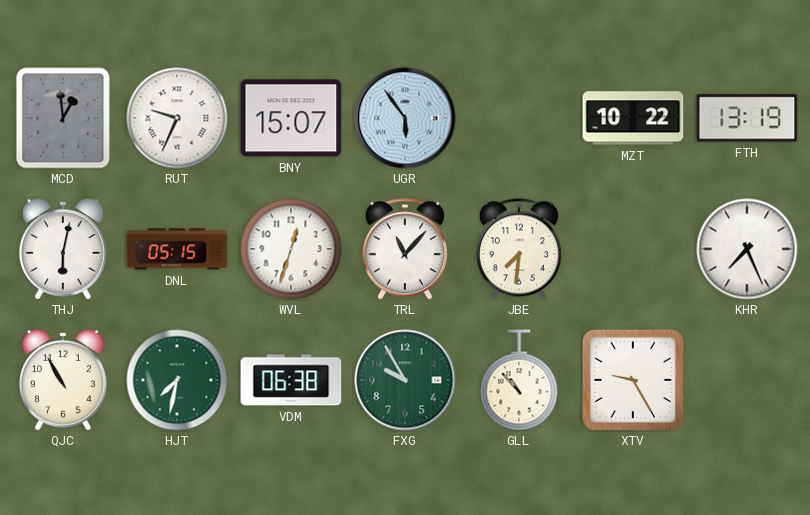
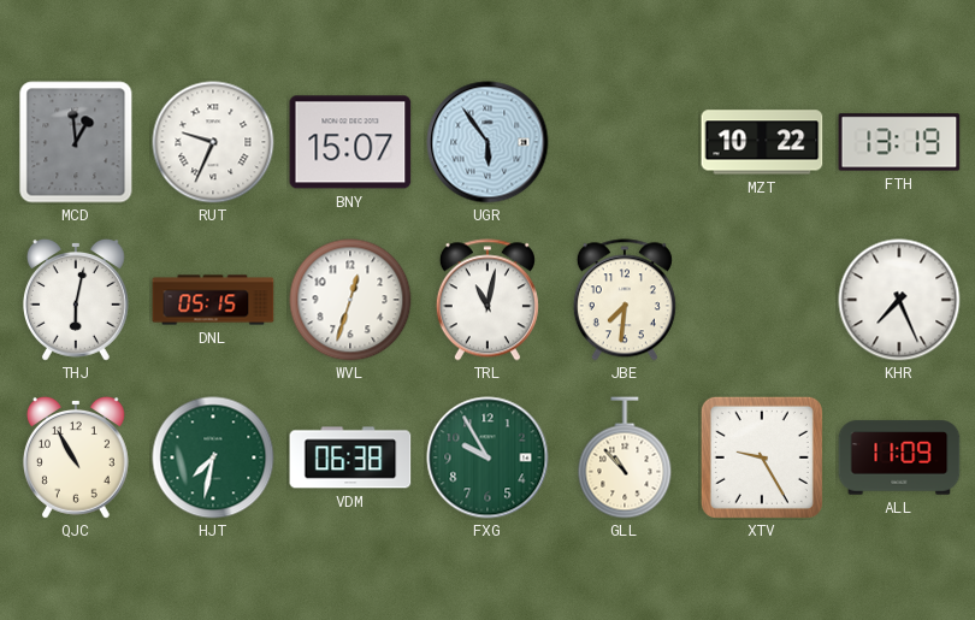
TRL: 11:07 -> 11:02 (487, 300)
ALL: none -> 11:09 (899, 457)
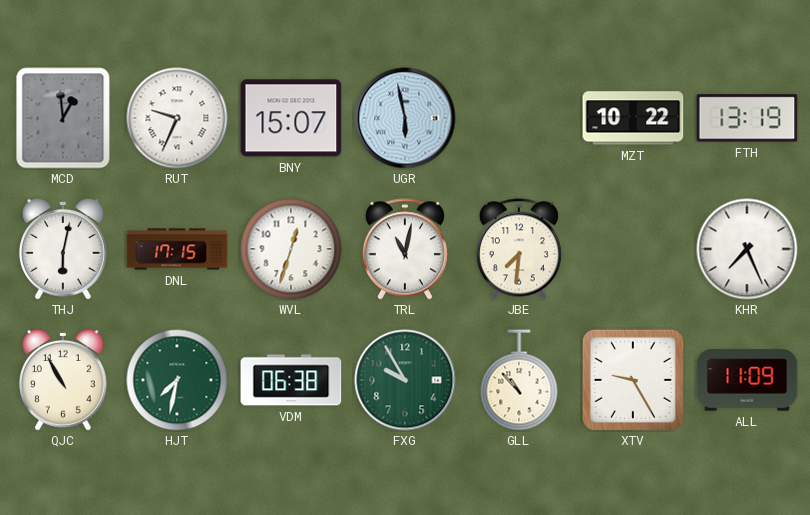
UGR: 5:54 -> 5:58 (405, 118)
DNL: 05:15 -> 17:15 (177, 249)
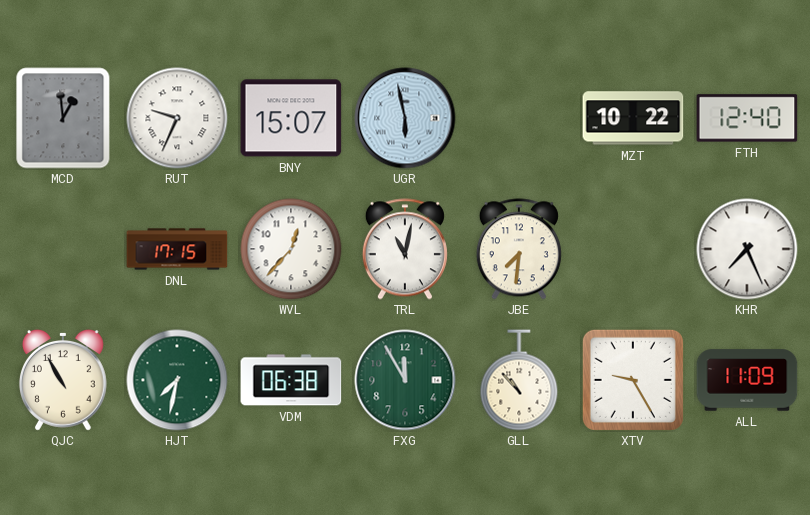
FTH: 13:19 -> 12:40 (747, 118)
THJ: 6:02 -> none (63, 249)
WVL: 12:33 -> 12:37 (291, 249)
FXG: 9:55 -> 11:55 (405, 380)
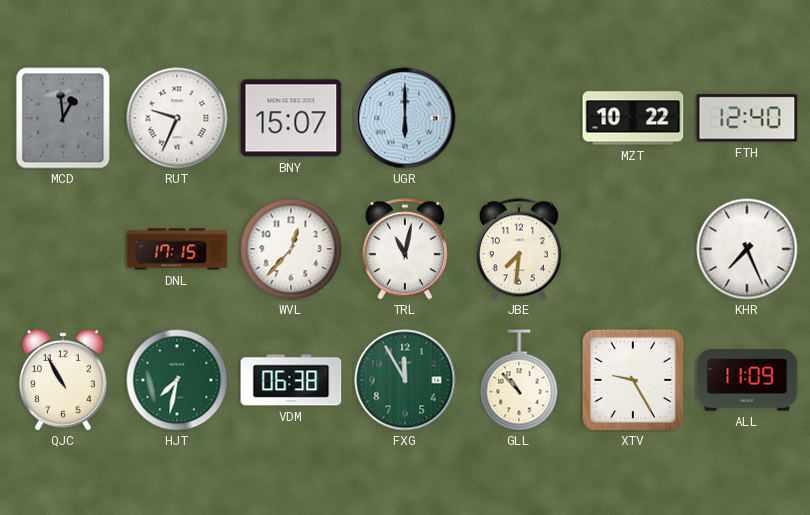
UGR: 5:58 -> 6:00 (405, 118)
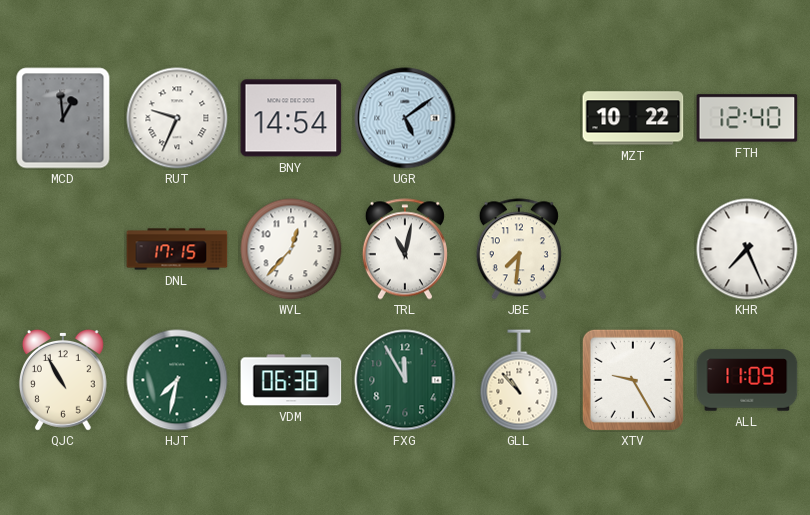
BNY: 15:07 -> 14:54 (291, 118)
UGR: 6:00 -> 5:09 (405, 118)
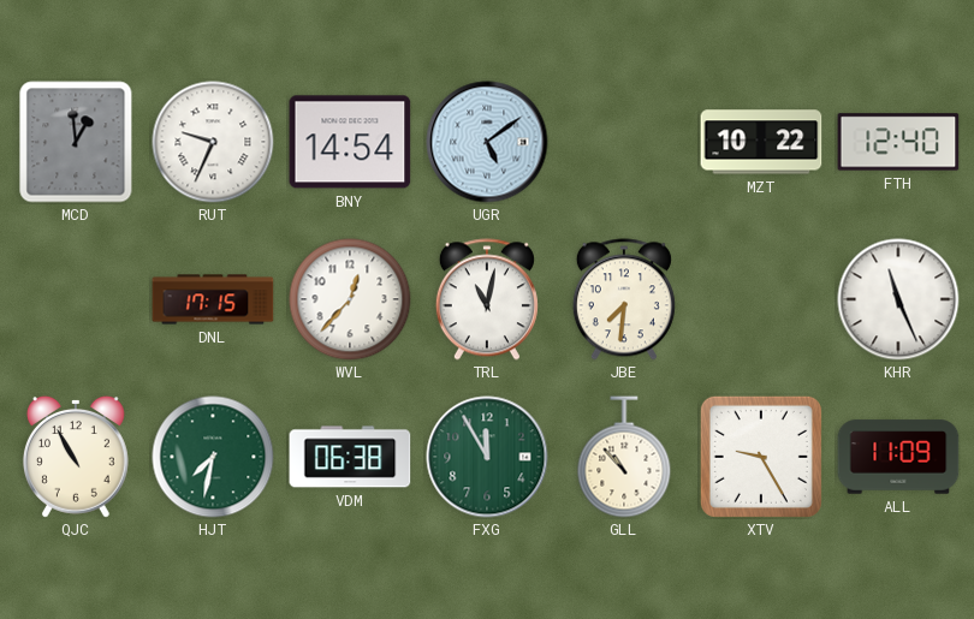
KHR: 7:26 -> 11:26 (898, 299)
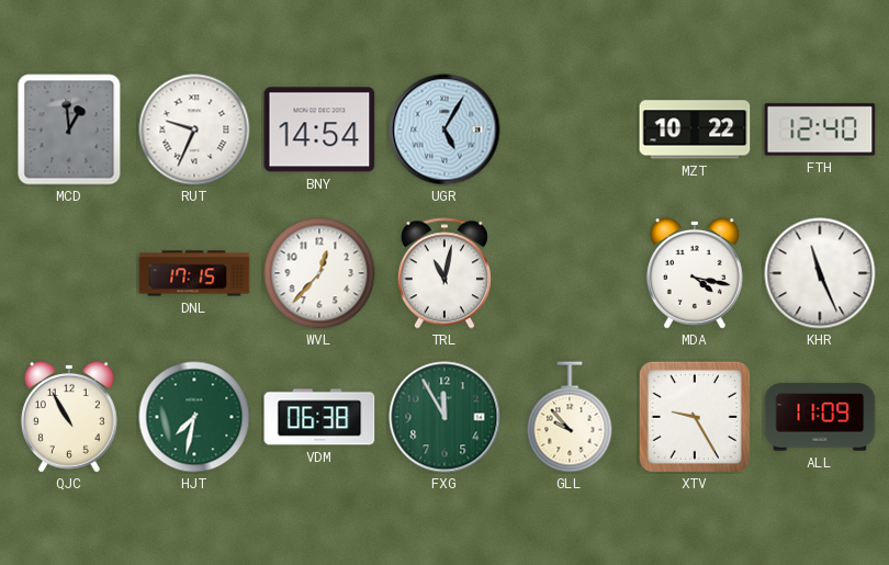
UGR: 5:09 -> 5:05 (444, 129)
JBE: 7:31 -> none (624, 299)
MDA: none -> 4:17 (695, 273)
GLL: 10:53 -> 9:53 (570, 417)
